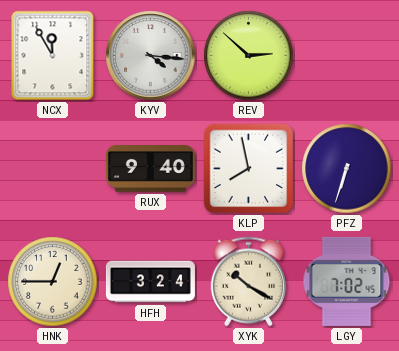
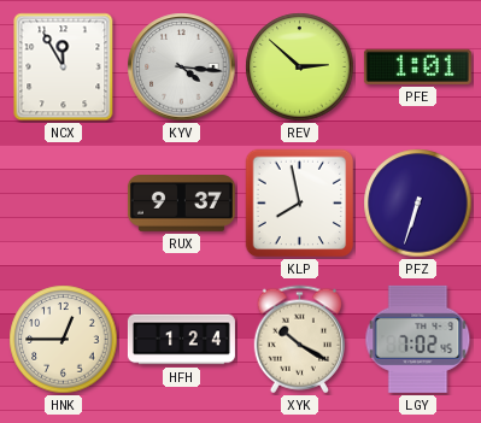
PFE: none -> 1:01 (417, 66)
RUX: 9:40 -> 9:37 (181, 204)
HFH: 3:24 -> 1:24 (181, 340)
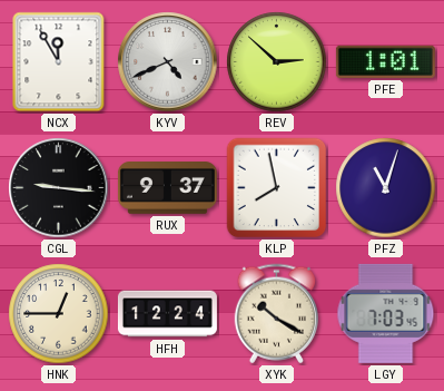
KYV: 4:16 -> 4:41 (168, 62)
CGL: none -> 9:16 (59, 188)
PFZ: 6:33 -> 11:03 (386, 188)
HFH: 1:24 -> 12:24 (167, 314)
LGY: 7:02 -> 7:03 (386, 313)
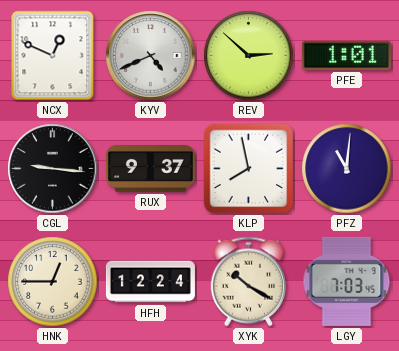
NCX: 11:55 -> 12:49 (53, 56)
PFZ: 11:03 -> 11:01 (347, 169)
